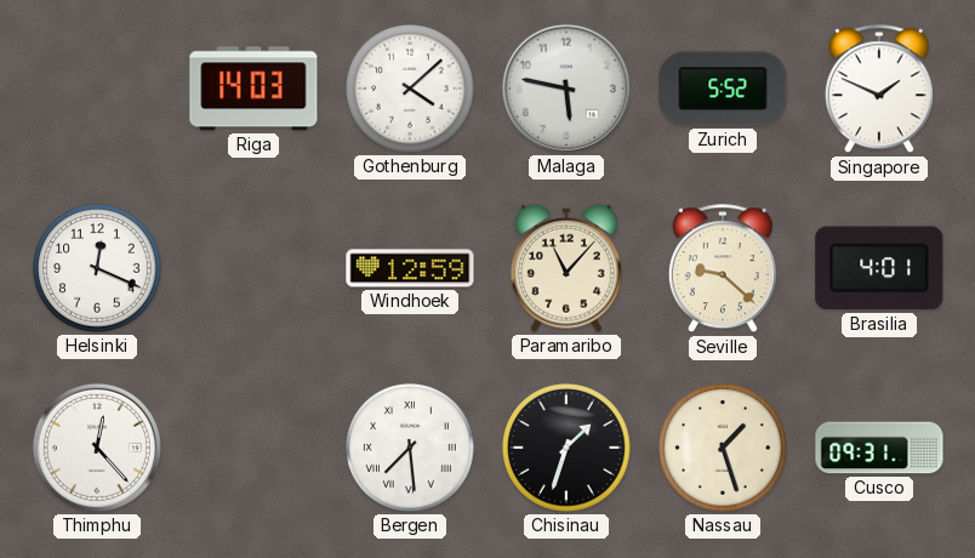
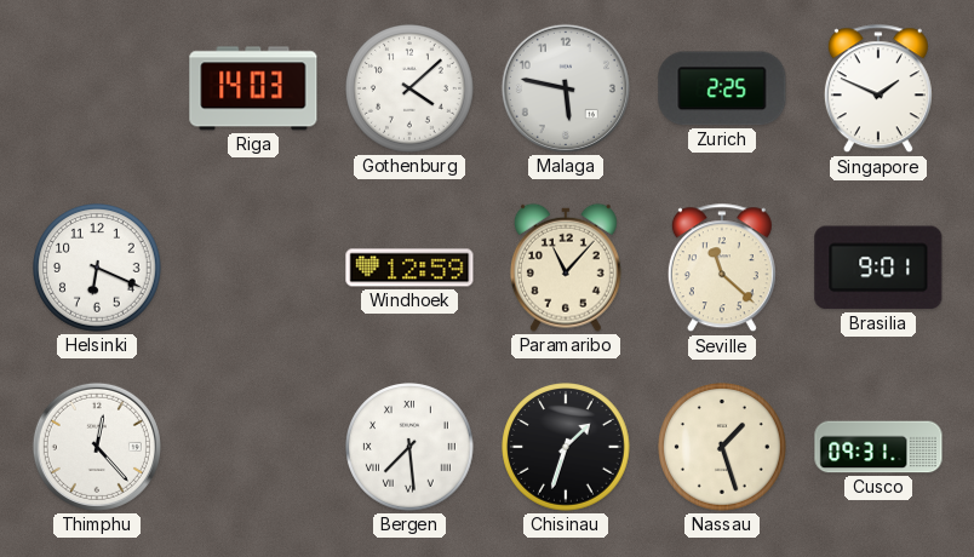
Zurich: 5:52 -> 2:25 (722, 88)
Helsinki: 12:19 -> 6:19 (97, 268)
Seville: 9:22 -> 11:22 (722, 269)
Brasilia: 4:01 -> 9:01 (878, 268)
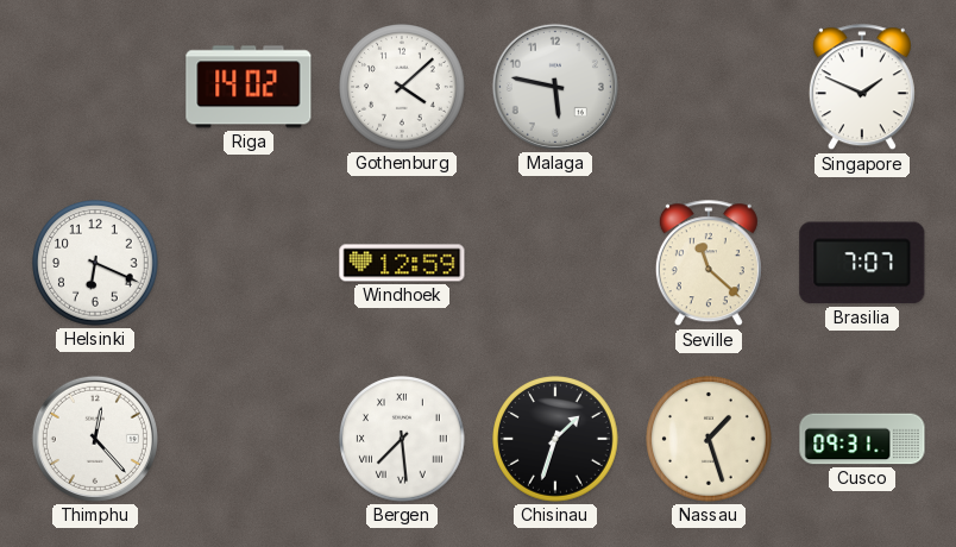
Riga: 14:03 -> 14:02 (249, 87)
Zurich: 2:25 -> none (722, 88)
Paramaribo: 11:07 -> none (566, 268)
Brasilia: 9:01 -> 7:07 (862, 263)
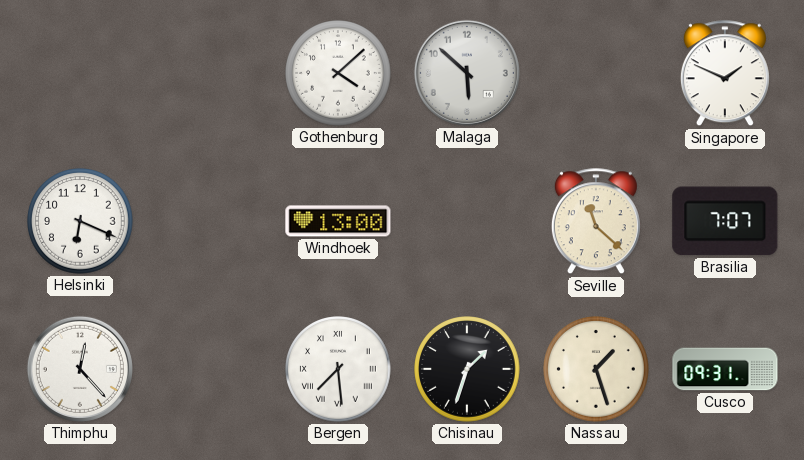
Riga: 14:02 -> none (249, 87)
Malaga: 5:47 -> 5:52 (467, 73)
Windhoek: 12:59 -> 13:00 (338, 221)
